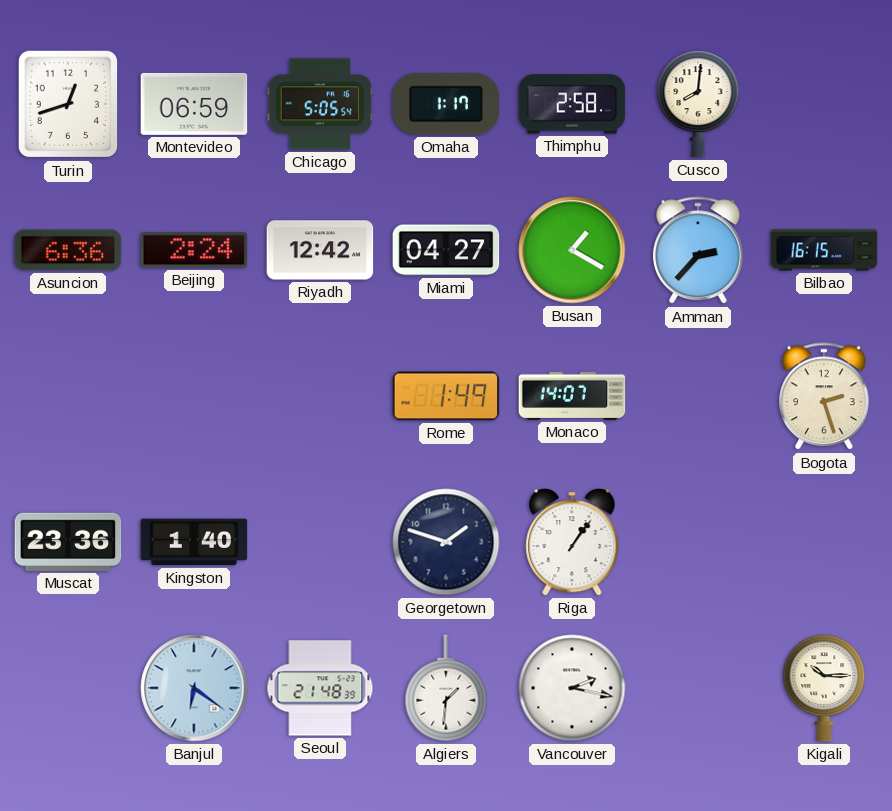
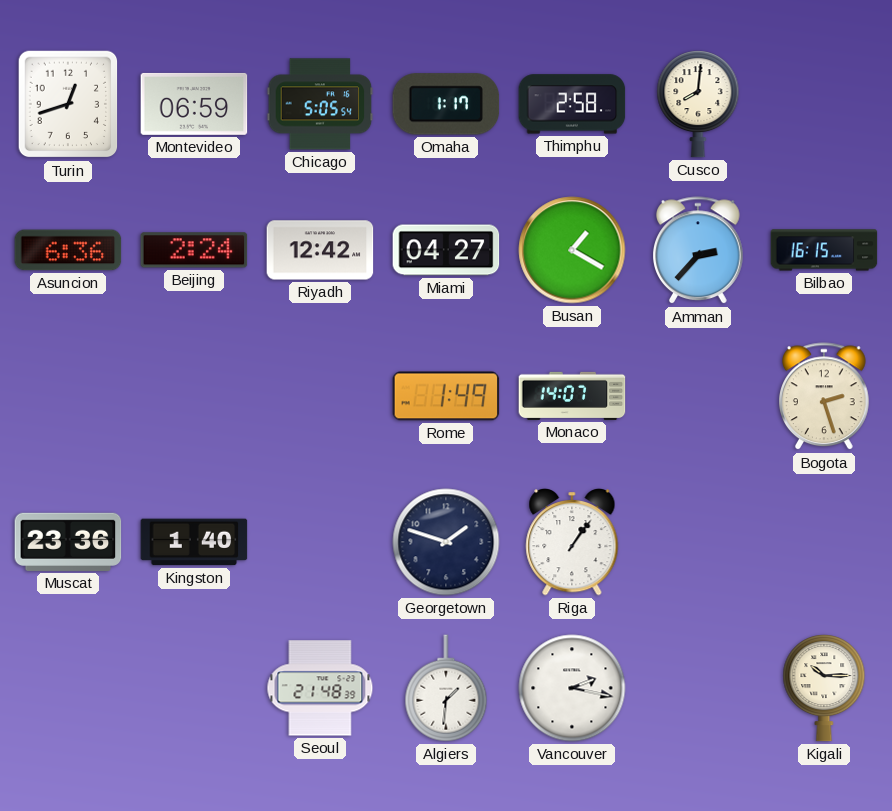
Banjul: 6:21 -> none (194, 688)
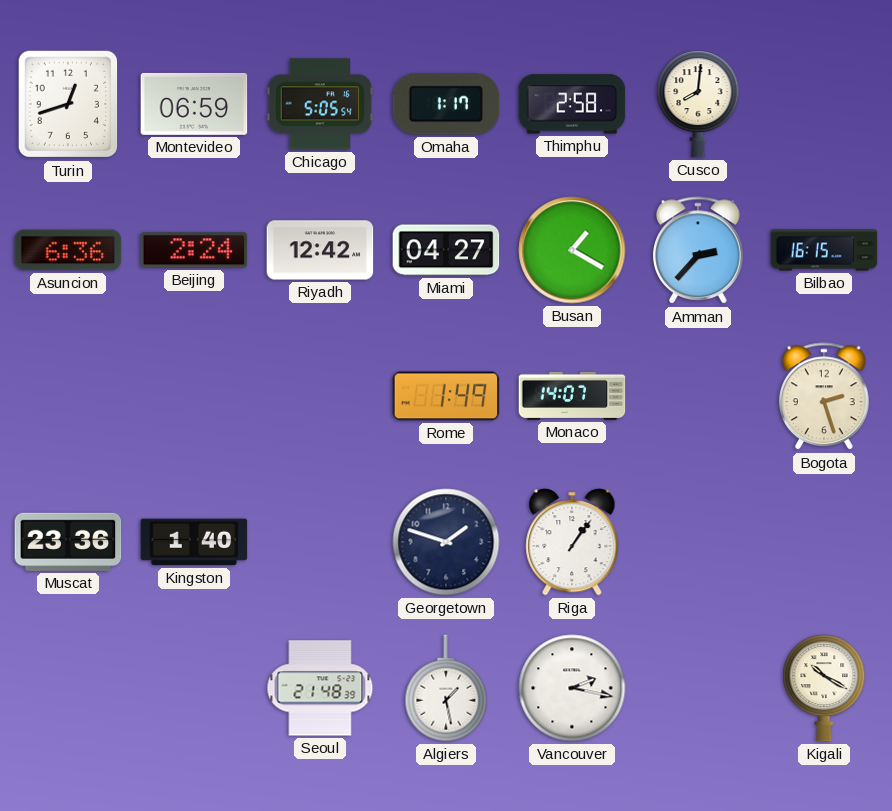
Algiers: 1:31 -> 1:28 (446, 688)
Kigali: 10:15 -> 10:20 (824, 688)
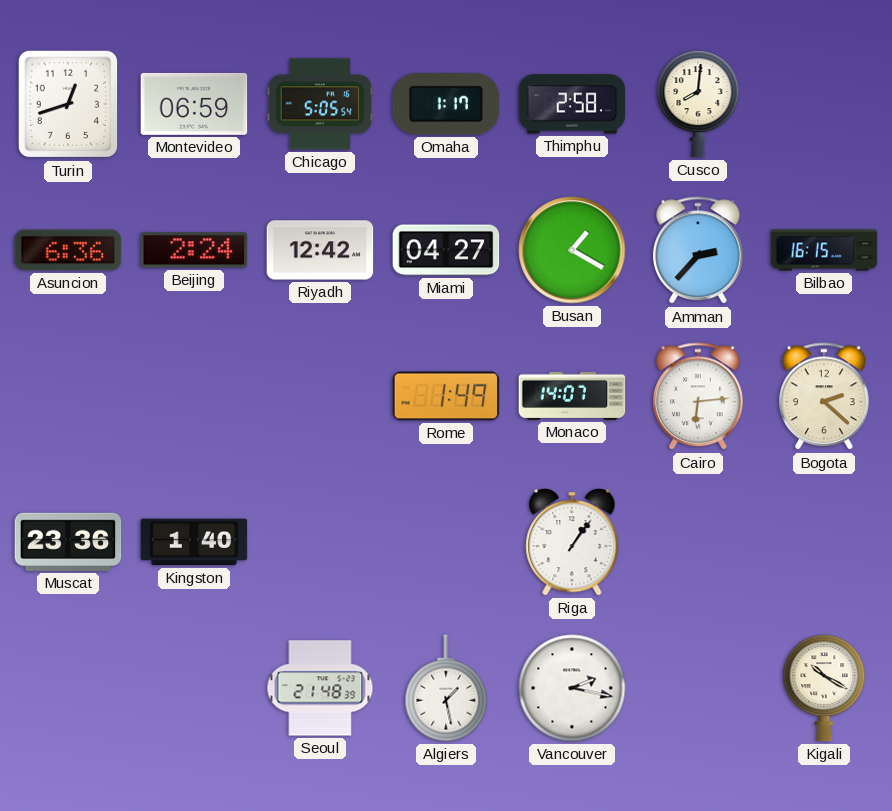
Cairo: none -> 6:14 (699, 397)
Bogota: 2:27 -> 2:22 (825, 397)
Georgetown: 1:48 -> none (446, 542)
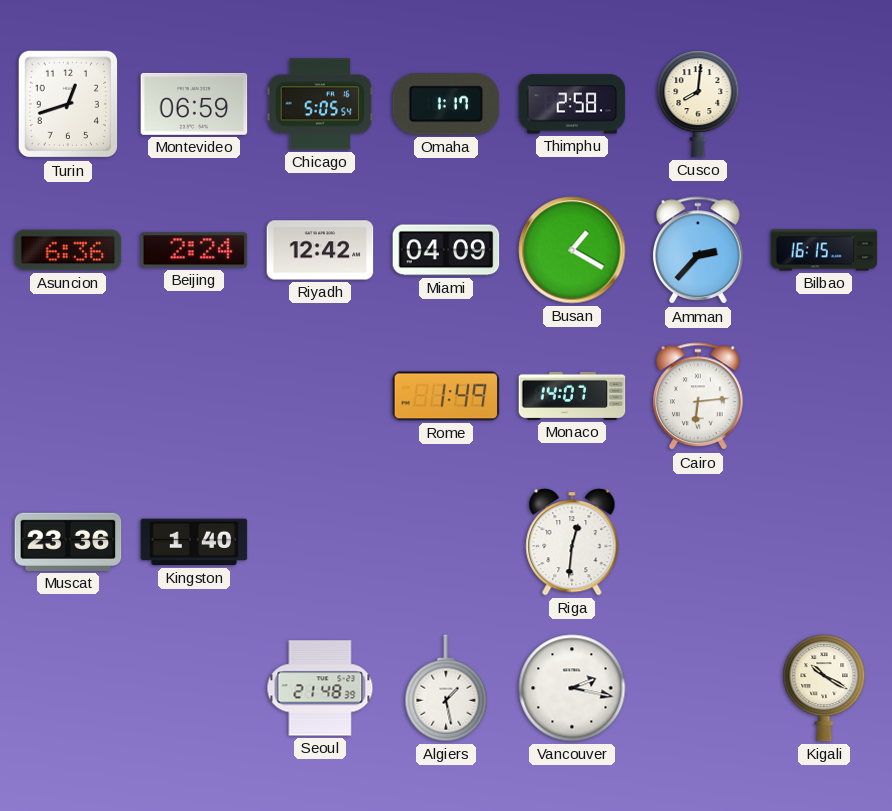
Miami: 04:27 -> 04:09 (446, 250)
Bogota: 2:22 -> none (825, 397)
Riga: 1:06 -> 12:31 (572, 543)
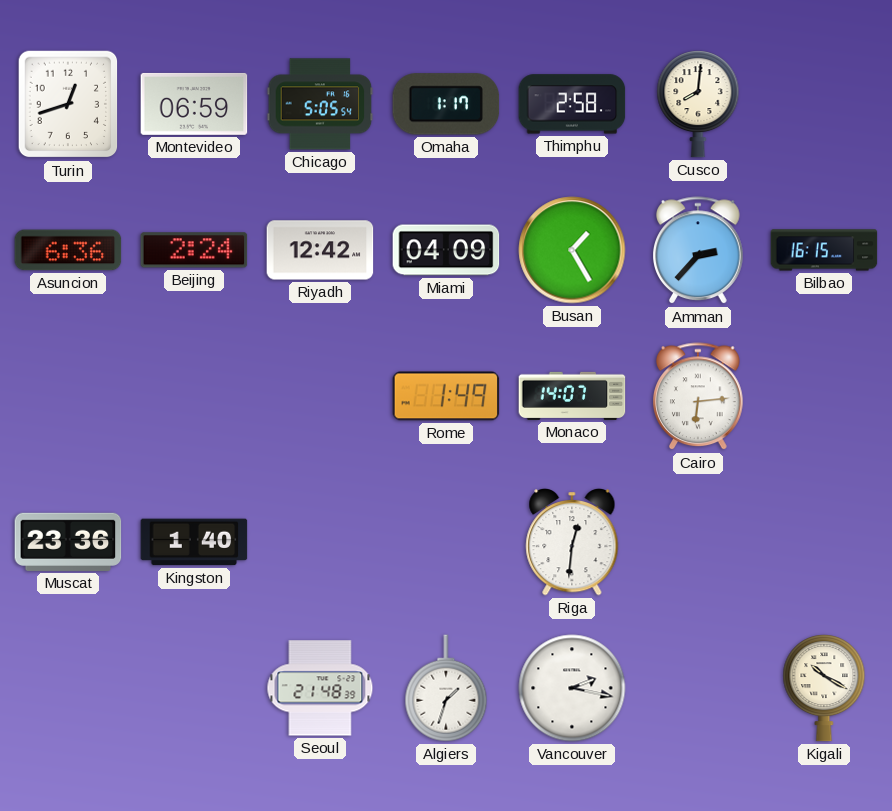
Busan: 1:20 -> 1:25 (572, 250)
Algiers: 1:28 -> 1:33 (446, 688)
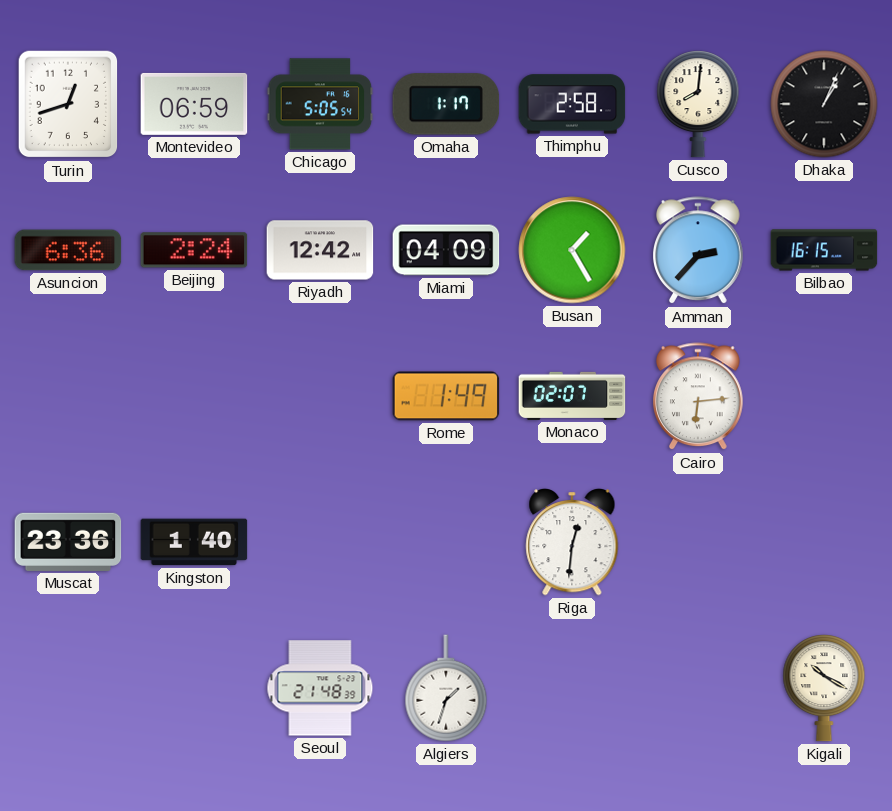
Dhaka: none -> 1:04 (824, 104)
Monaco: 14:07 -> 02:07 (572, 396)
Vancouver: 2:17 -> none (572, 688)
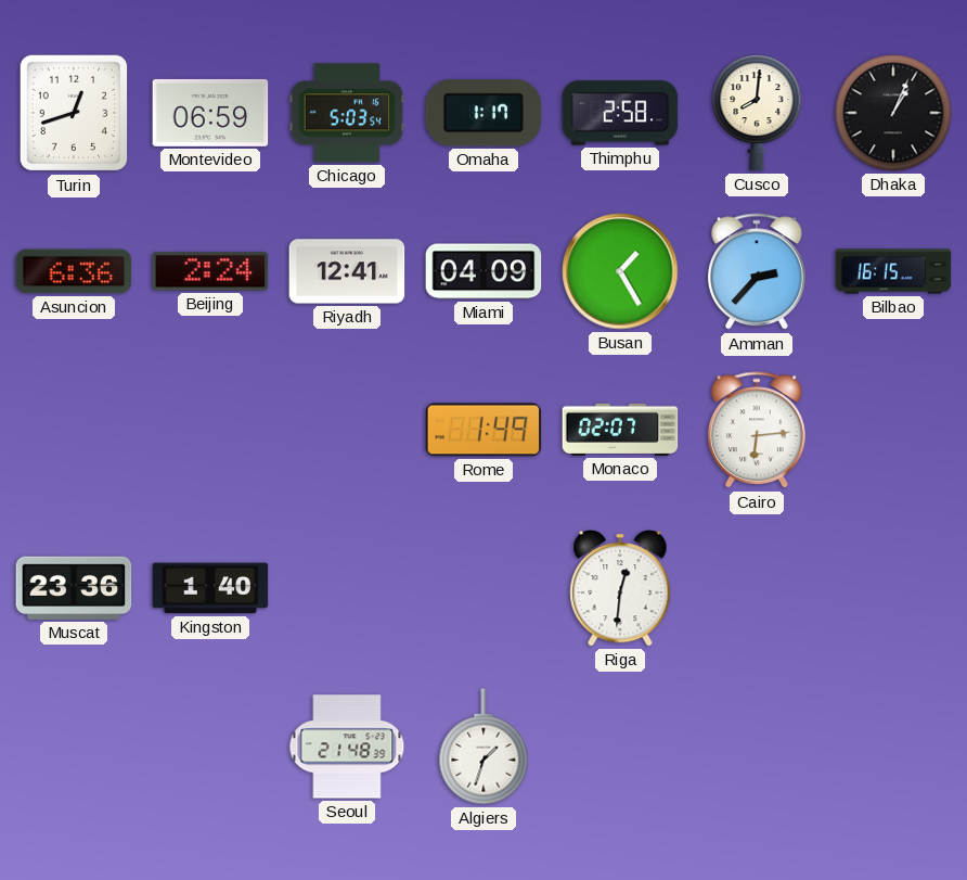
Chicago: 5:05 -> 5:03 (347, 113)
Riyadh: 12:42 -> 12:41 (347, 271)
Kigali: 10:20 -> none (824, 688)
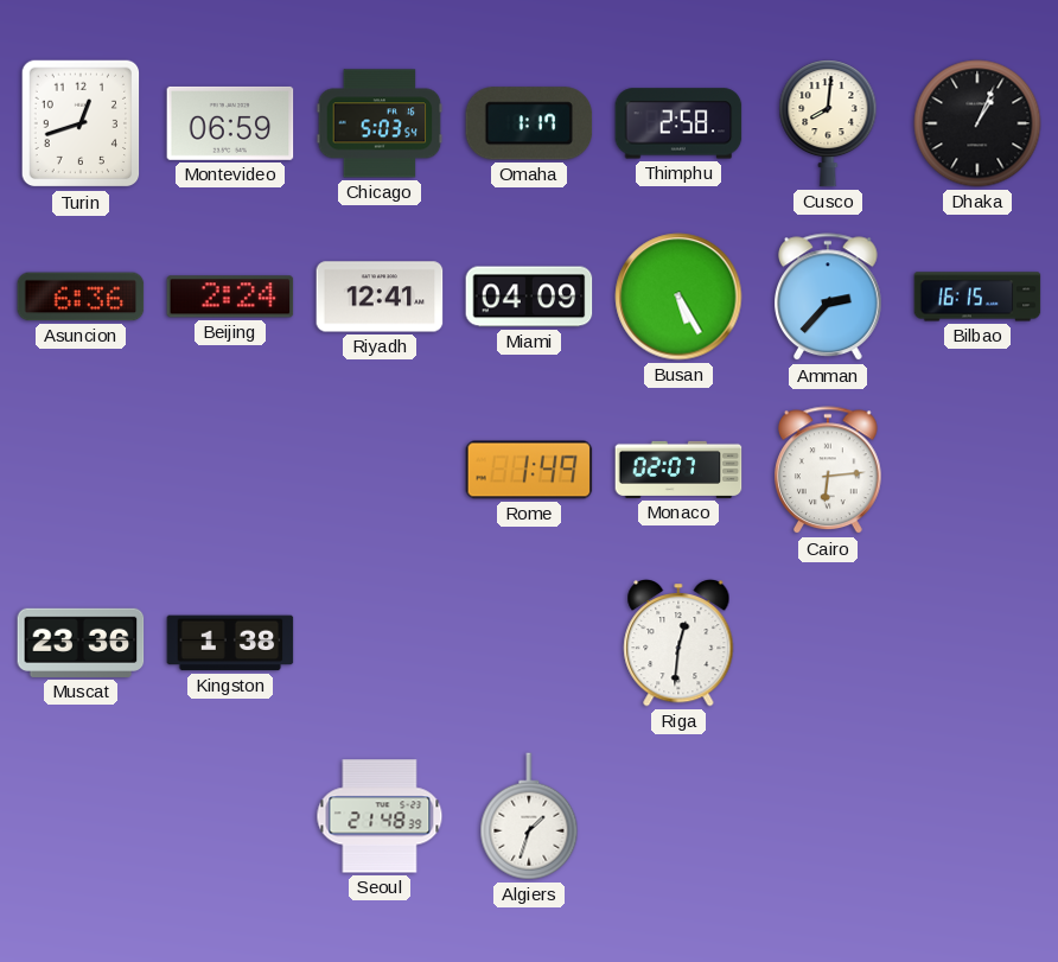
Busan: 1:25 -> 5:25 (678, 297)
Kingston: 1:40 -> 1:38 (230, 643)
